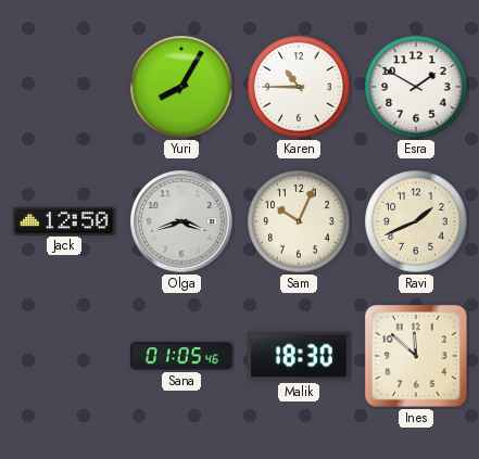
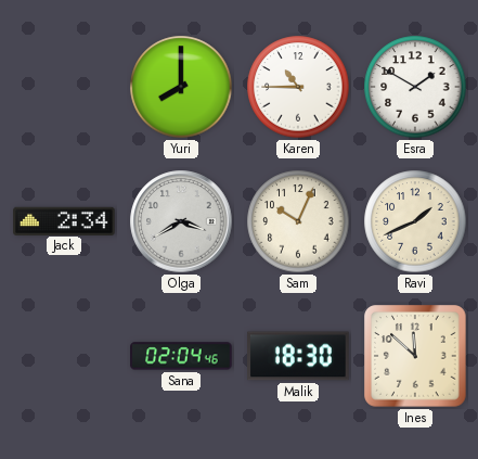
Yuri: 8:05 -> 8:00 (181, 87)
Jack: 12:50 -> 2:34 (64, 220)
Olga: 3:42 -> 3:40 (181, 221)
Sana: 01:05 -> 02:04 (181, 356)
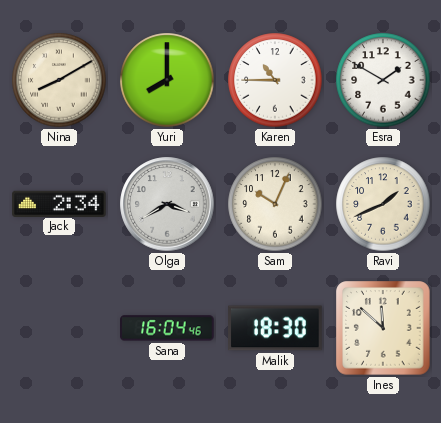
Nina: none -> 8:10 (59, 80)
Sana: 02:04 -> 16:04 (167, 328)
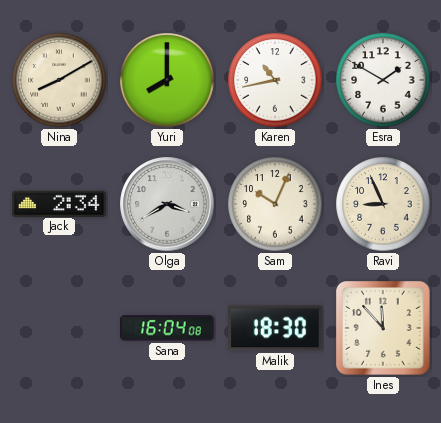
Karen: 10:45 -> 10:43 (275, 80)
Ravi: 1:41 -> 8:56 (383, 204)
Sana: 16:04:46 -> 16:04:08 (167, 328)
Ines: 11:52 -> 11:53 (383, 328)
